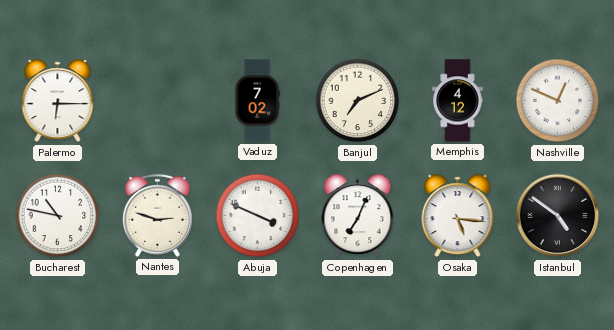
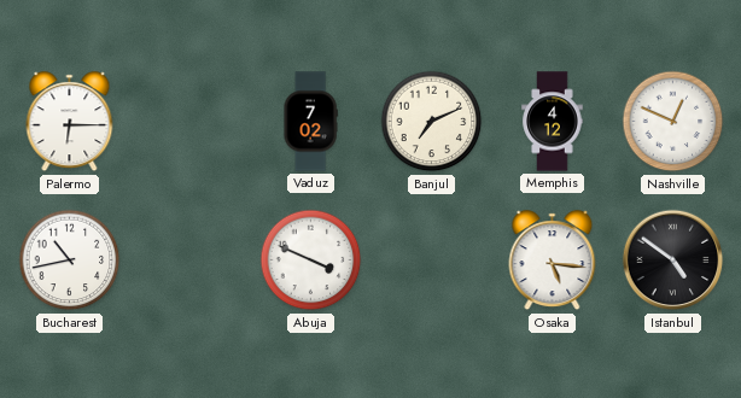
Bucharest: 10:47 -> 10:43 (70, 261)
Nantes: 2:48 -> none (157, 215)
Copenhagen: 7:04 -> none (358, 216)
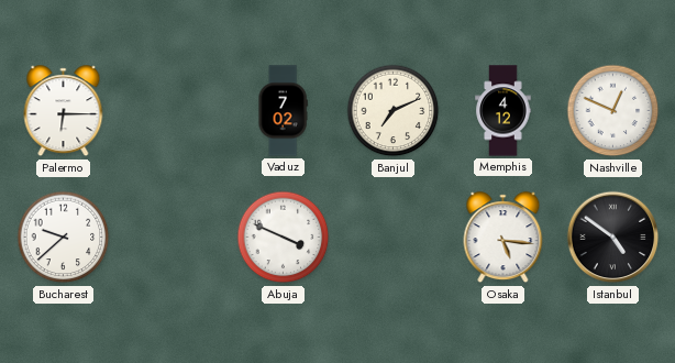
Bucharest: 10:43 -> 9:38 (64, 238)
